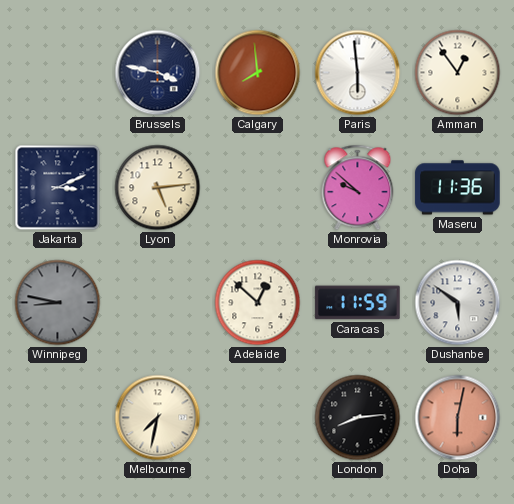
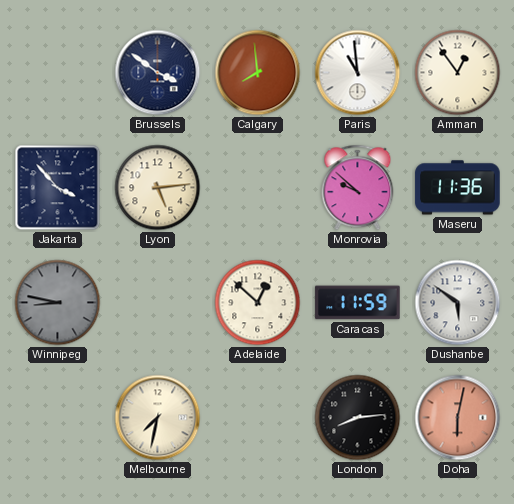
Brussels: 3:47 -> 3:51 (158, 73)
Paris: 5:59 -> 10:59 (358, 73)
Jakarta: 3:11 -> 3:53 (58, 188)
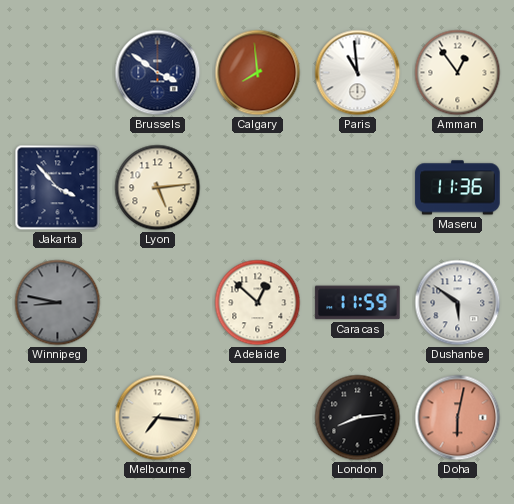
Monrovia: 9:52 -> none (358, 188)
Melbourne: 7:32 -> 7:16 (158, 418)
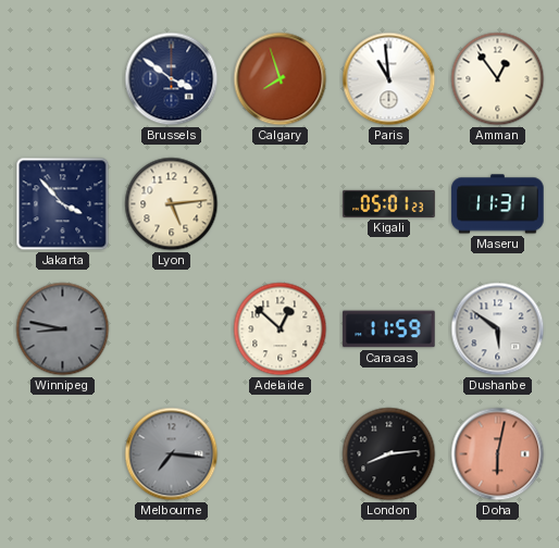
Calgary: 7:59 -> 7:57 (281, 79)
Kigali: none -> 05:01 (389, 203)
Maseru: 11:36 -> 11:31 (498, 204)
Melbourne dial: cream -> grey (172, 454)
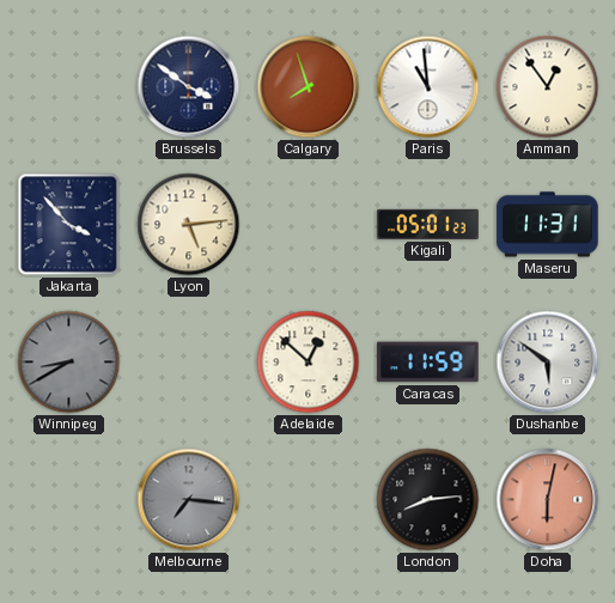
Winnipeg: 8:47 -> 8:40 (69, 363)
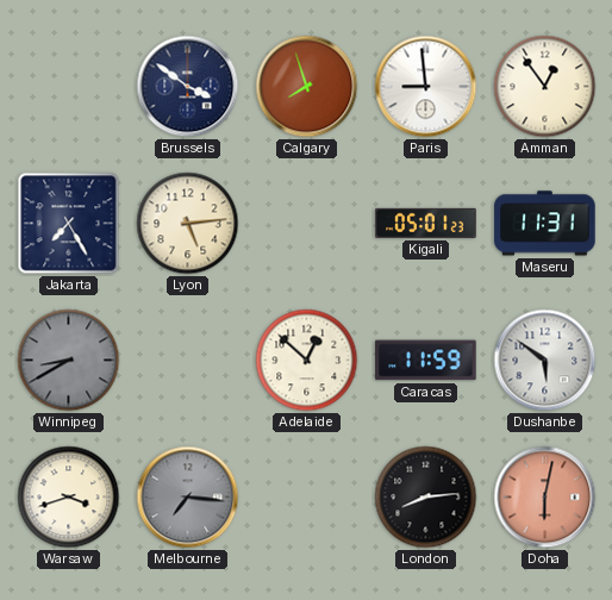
Paris: 10:59 -> 8:59 (426, 87)
Jakarta: 3:53 -> 7:25 (69, 224)
Warsaw: none -> 3:42 (69, 498)
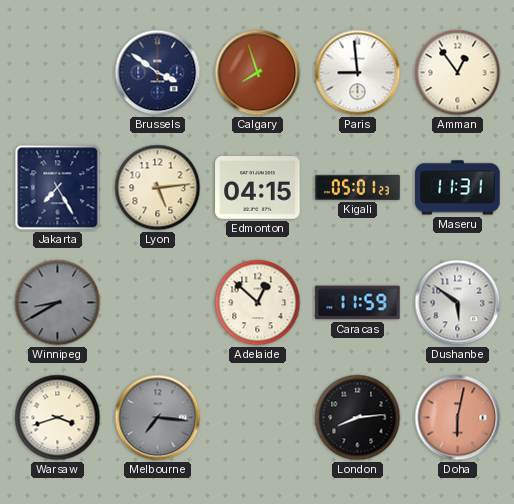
Edmonton: none -> 04:15 (258, 188)
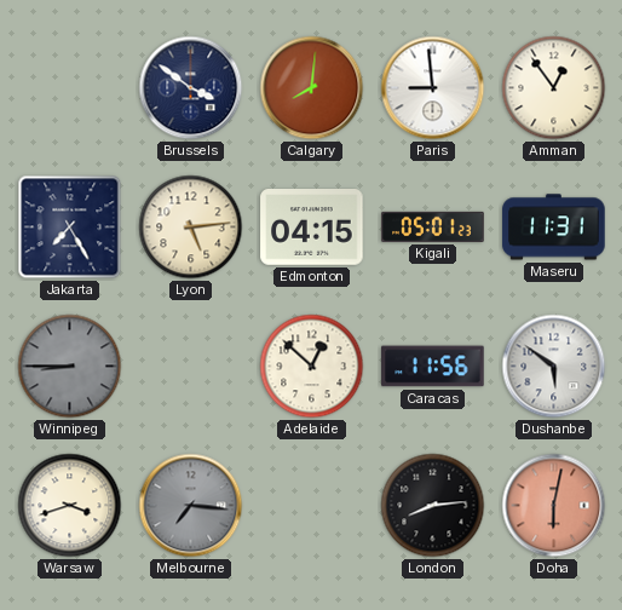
Calgary: 7:57 -> 8:01 (312, 88)
Winnipeg: 8:40 -> 8:45 (70, 367)
Caracas: 11:59 -> 11:56 (433, 367)
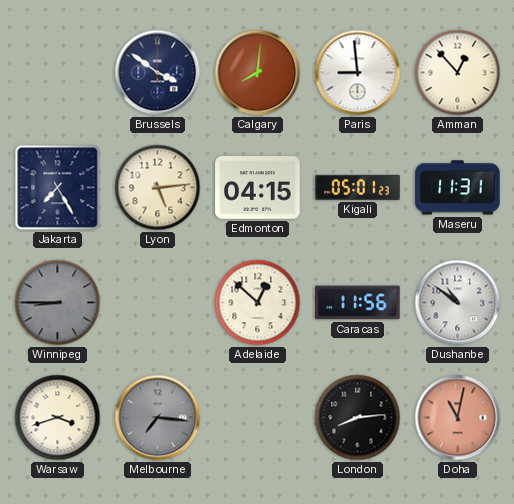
Amman: 12:54 -> 12:53 (458, 73)
Dushanbe: 5:51 -> 10:51 (458, 303)
Doha: 6:02 -> 11:02 (458, 418)
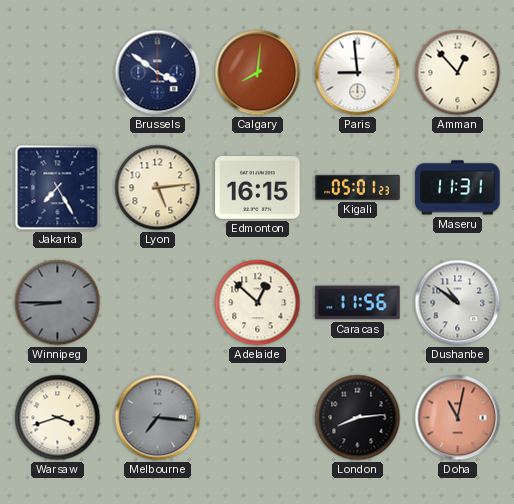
Edmonton: 04:15 -> 16:15 (258, 188)
